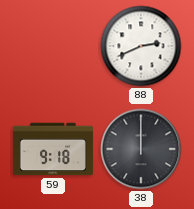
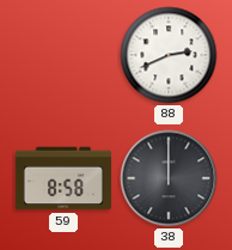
59: 9:18 -> 8:58 (63, 178)
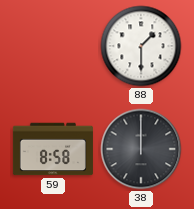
88: 2:41 -> 1:30 (141, 46)
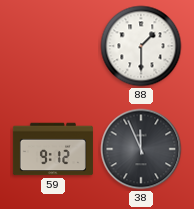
59: 8:58 -> 9:12 (53, 149)
38: 12:00 -> 11:56 (141, 149)
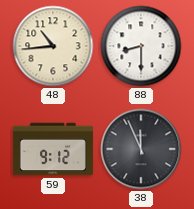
48: none -> 10:44 (53, 46)
88: 1:30 -> 8:30 (141, 46)
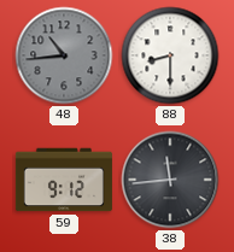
48 dial: cream -> grey (64, 55)
38: 11:56 -> 11:44 (170, 180)
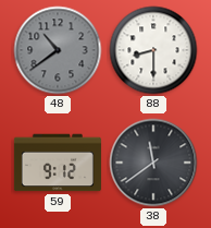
48: 10:44 -> 10:39 (58, 50)
38: 11:44 -> 11:39 (153, 163)
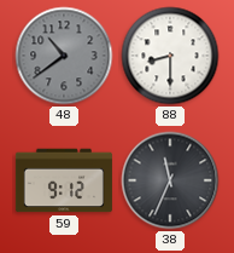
38: 11:39 -> 11:34 (170, 180)
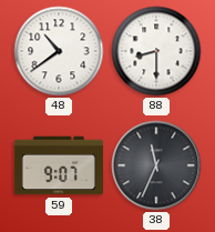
48 dial: grey -> white (59, 51)
59: 9:12 -> 9:07 (59, 165)
